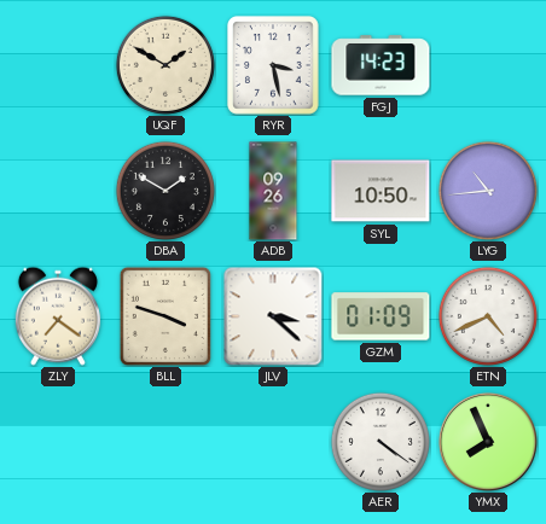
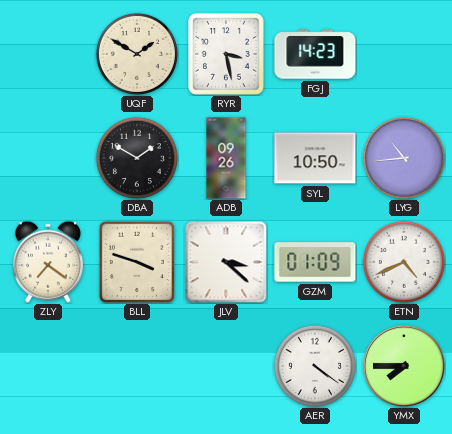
YMX: 7:56 -> 7:45 (404, 366)
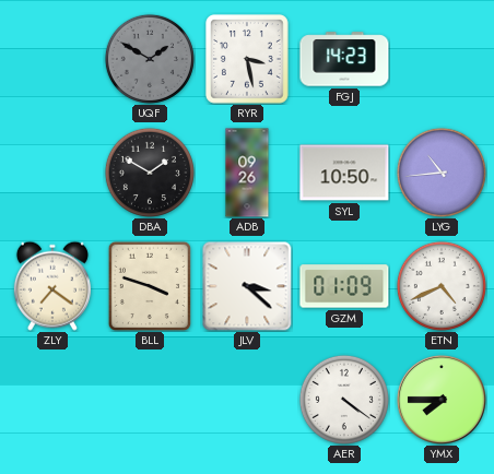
UQF dial: cream -> grey (150, 59)
